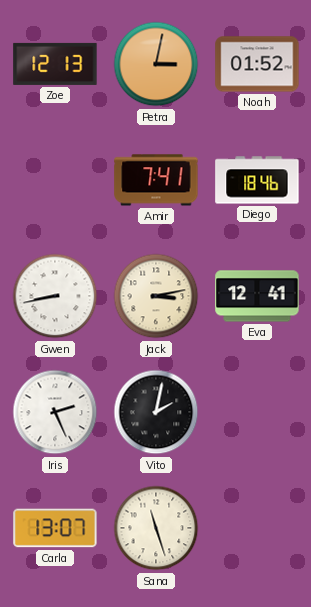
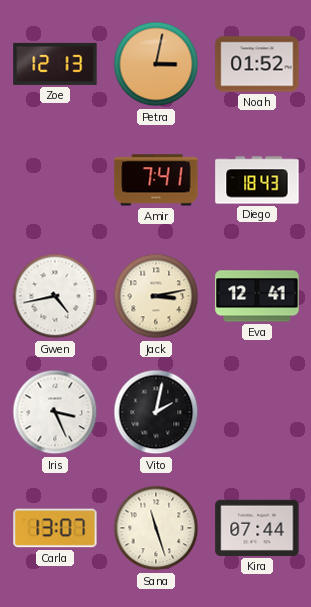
Diego: 18:46 -> 18:43 (257, 180)
Gwen: 8:43 -> 4:43 (55, 296)
Iris: 2:26 -> 3:26 (55, 412)
Kira: none -> 07:44 (257, 528)
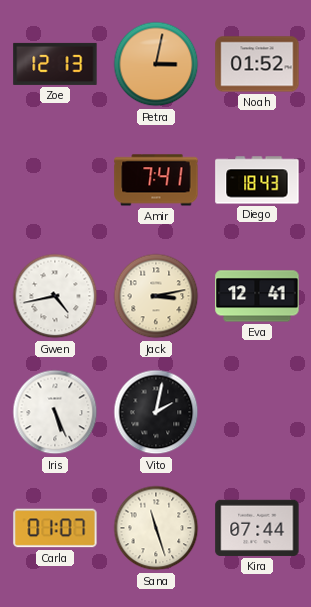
Iris: 3:26 -> 5:26 (55, 412)
Carla: 13:07 -> 01:07 (55, 528)
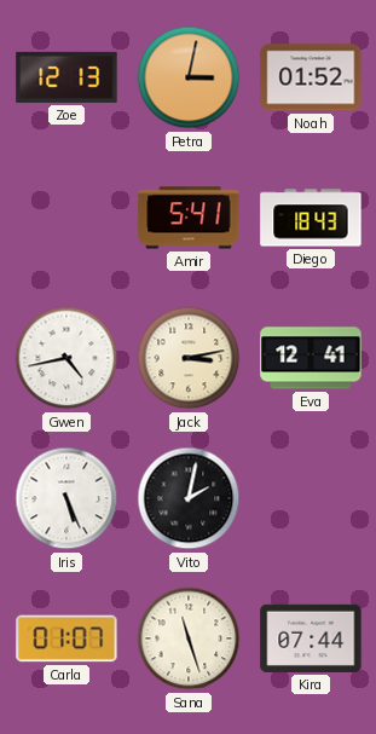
Amir: 7:41 -> 5:41 (189, 218)
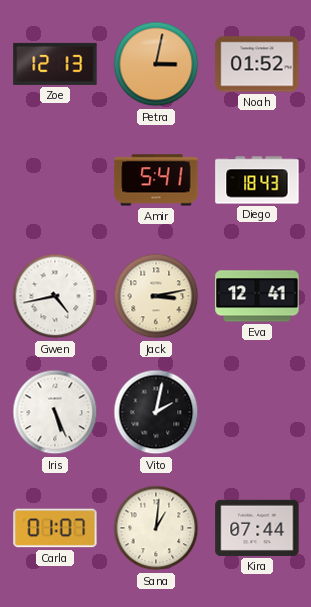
Sana: 11:27 -> 1:01 (156, 528)
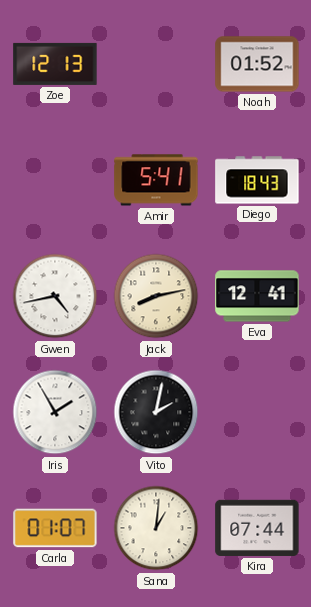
Petra: 3:02 -> none (156, 64)
Jack: 3:13 -> 8:13 (156, 296)
Iris: 5:26 -> 1:55 (55, 412)
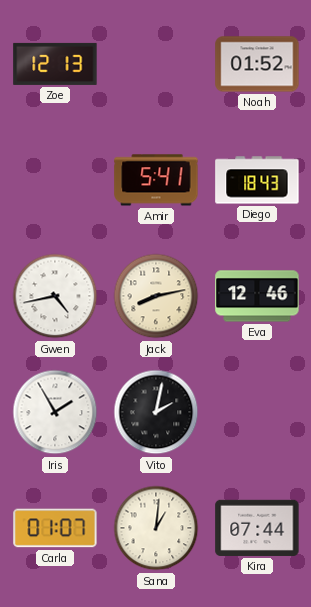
Eva: 12:41 -> 12:46 (257, 296)
